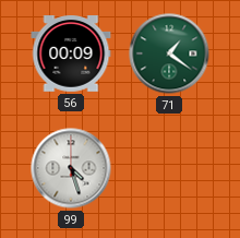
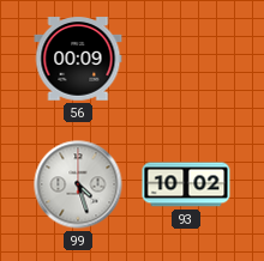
71: 1:21 -> none (169, 53)
93: none -> 10:02 (186, 184)
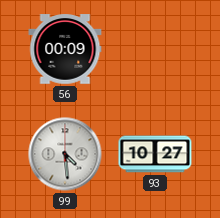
99: 4:27 -> 4:29 (65, 154)
93: 10:02 -> 10:27 (155, 154)
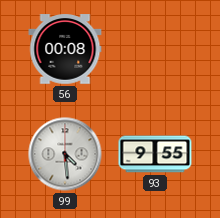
56: 00:09 -> 00:08 (65, 49)
93: 10:27 -> 9:55 (155, 154)
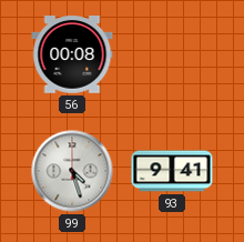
99: 4:29 -> 4:27 (72, 171)
93: 9:55 -> 9:41 (172, 171)
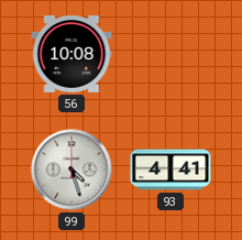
56: 00:08 -> 10:08 (71, 54)
93: 9:41 -> 4:41 (170, 170)
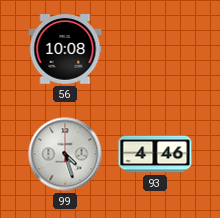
93: 4:41 -> 4:46 (155, 154)
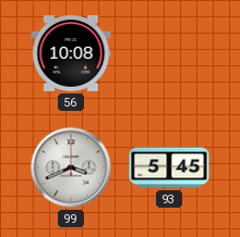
99: 4:27 -> 3:41 (71, 167)
93: 4:46 -> 5:45 (169, 167)
